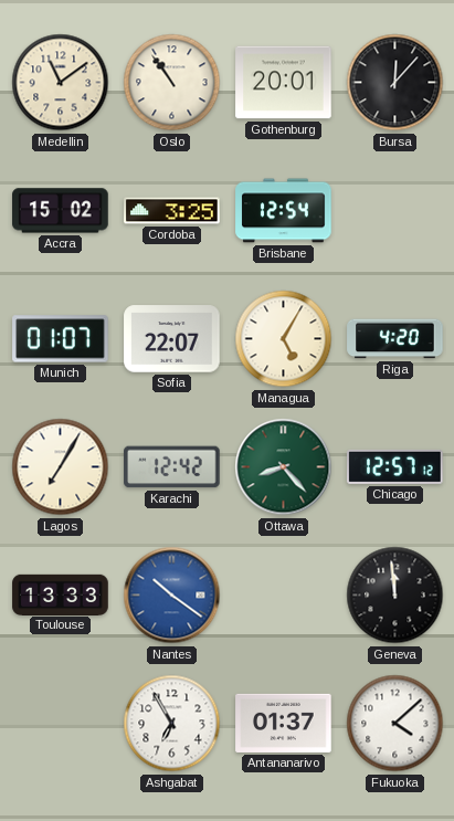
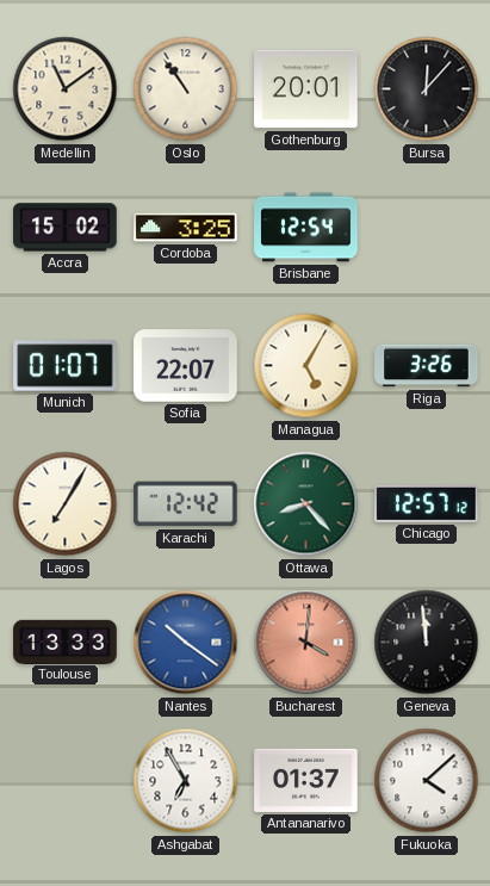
Riga: 4:20 -> 3:26 (427, 366)
Bucharest: none -> 4:01 (306, 643)
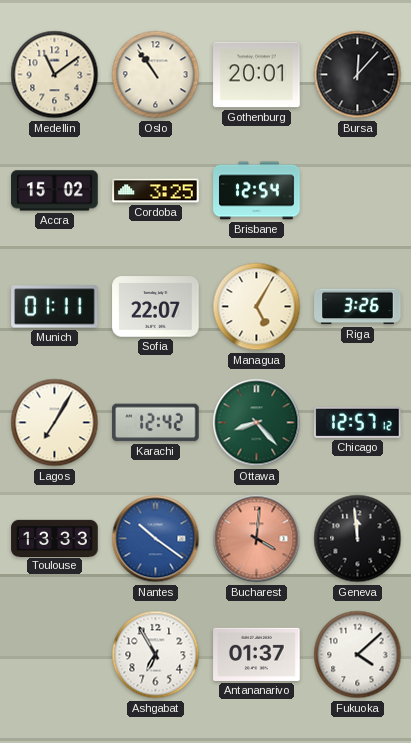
Munich: 01:07 -> 01:11 (55, 307)
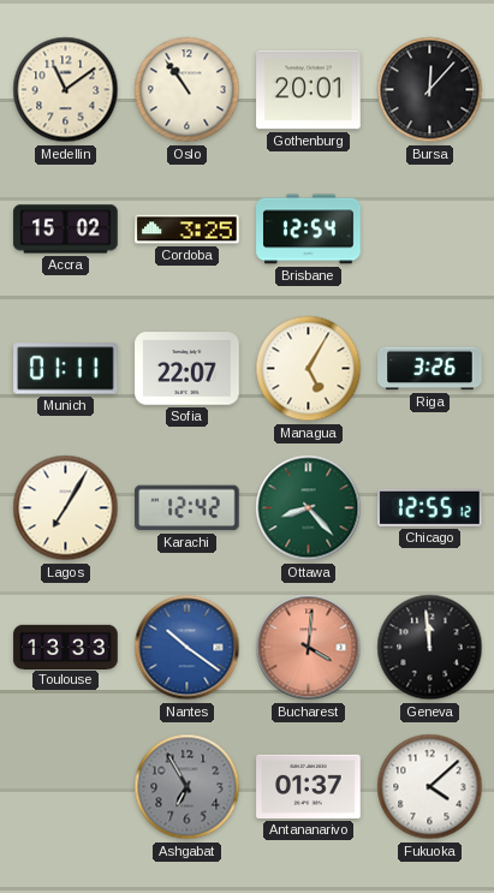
Chicago: 12:57 -> 12:55 (430, 507)
Ashgabat dial: white -> grey (188, 787)
